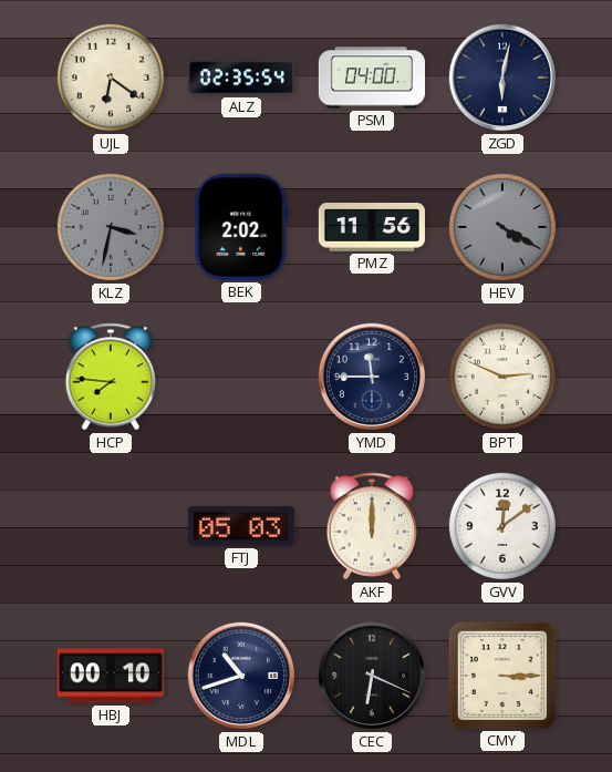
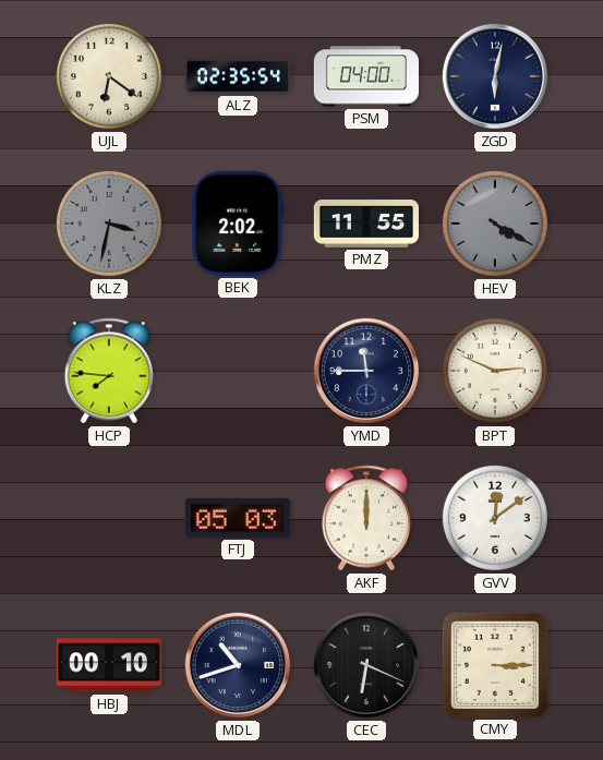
PMZ: 11:56 -> 11:55 (366, 225)
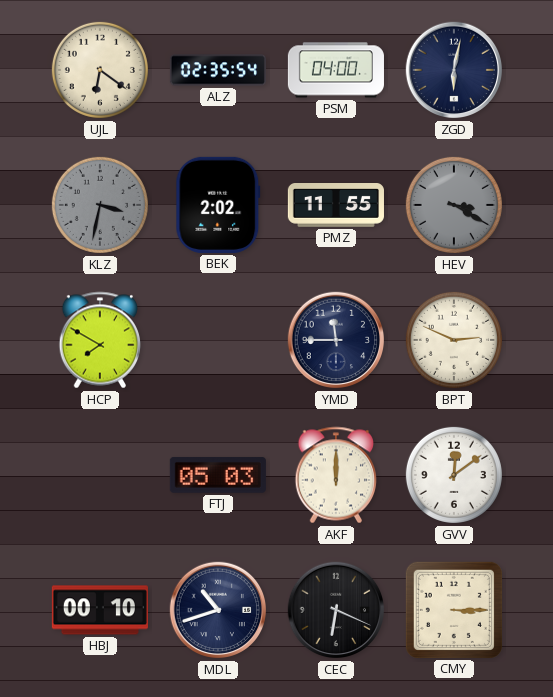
HEV: 4:20 -> 3:20 (454, 205)
HCP: 7:46 -> 7:50 (100, 340)
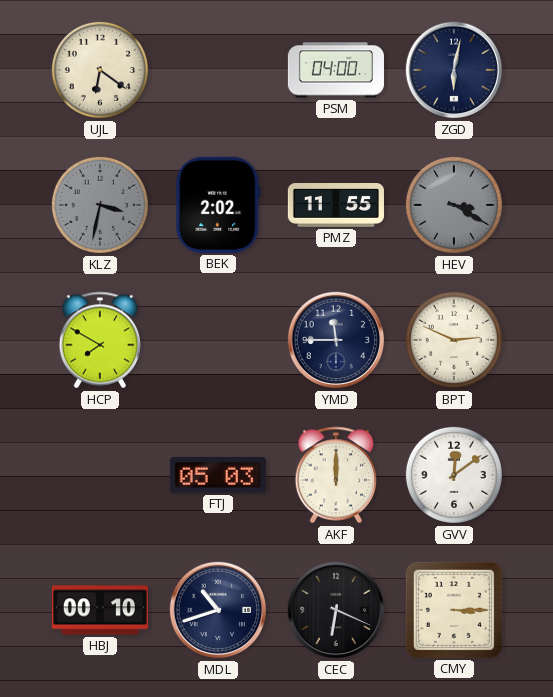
ALZ: 02:35 -> none (218, 70)
